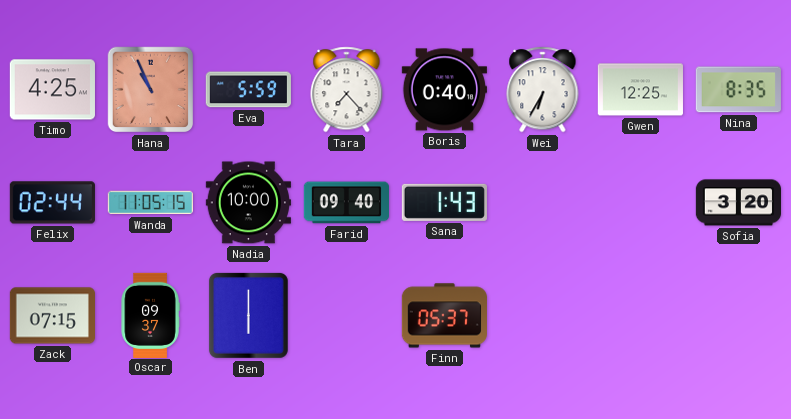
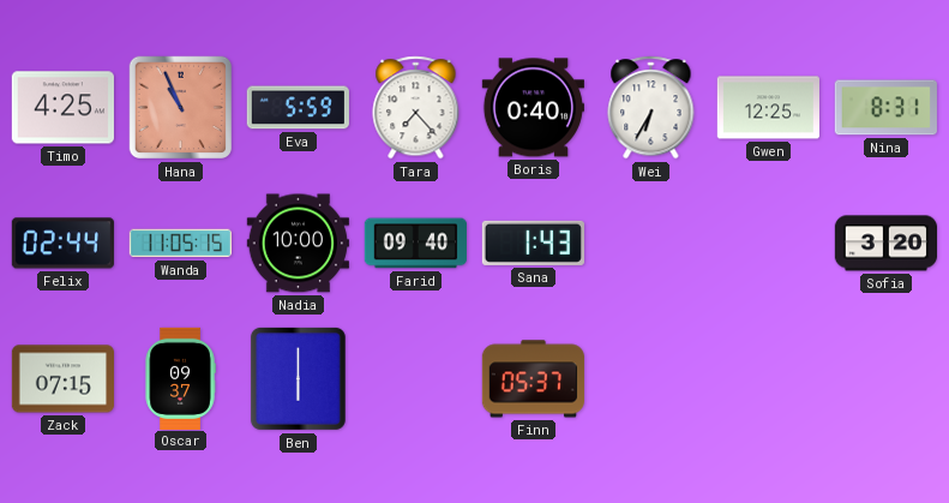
Nina: 8:35 -> 8:31 (885, 108)
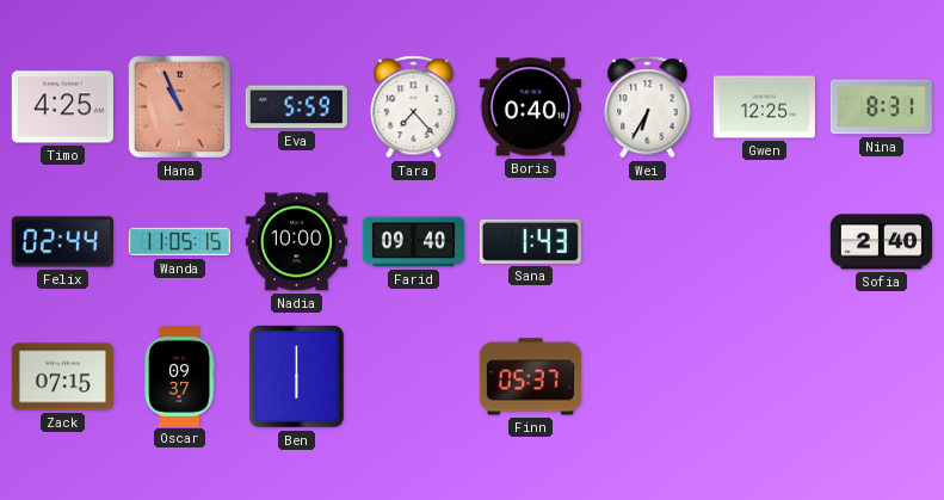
Sofia: 3:20 -> 2:40 (881, 242)
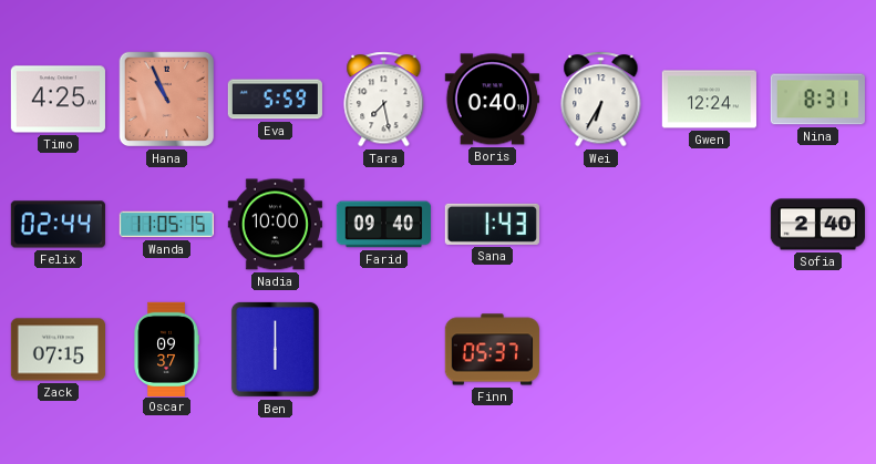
Tara: 7:23 -> 7:28 (384, 100)
Gwen: 12:25 -> 12:24 (709, 100)
